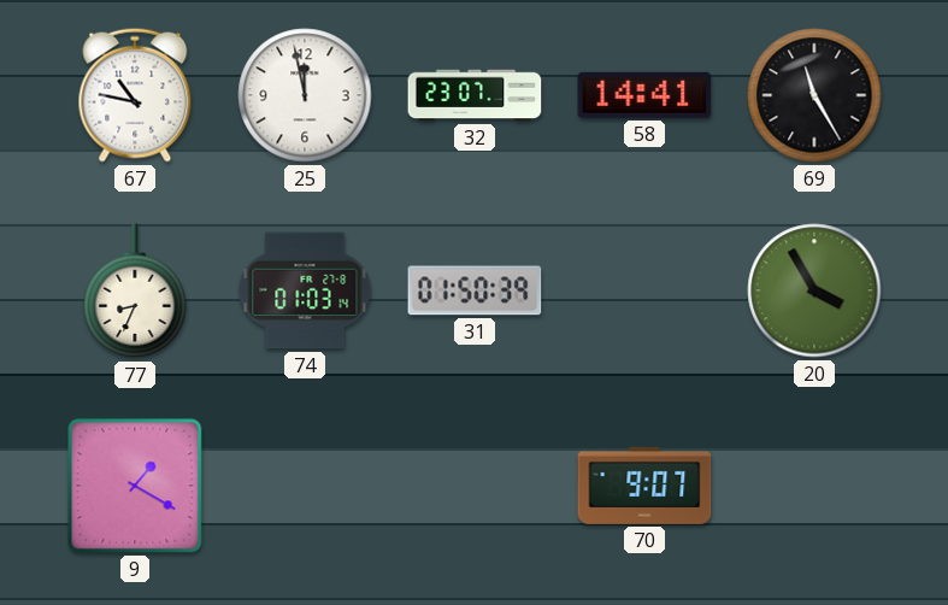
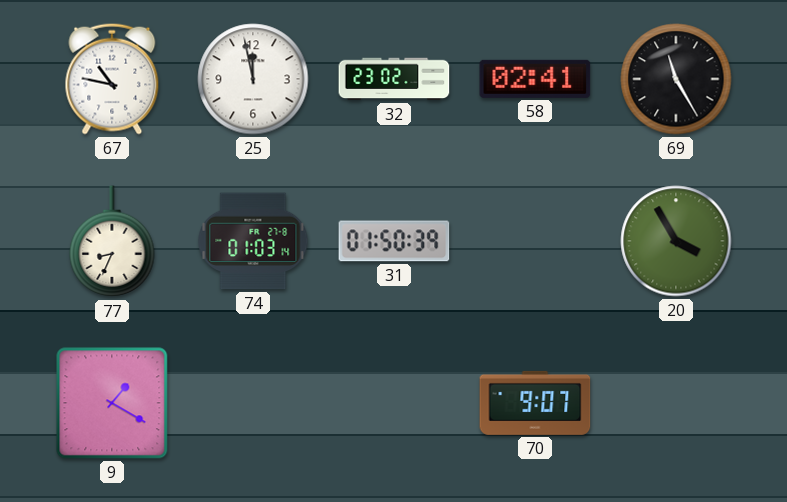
32: 23:07 -> 23:02 (394, 79)
58: 14:41 -> 02:41 (535, 79)
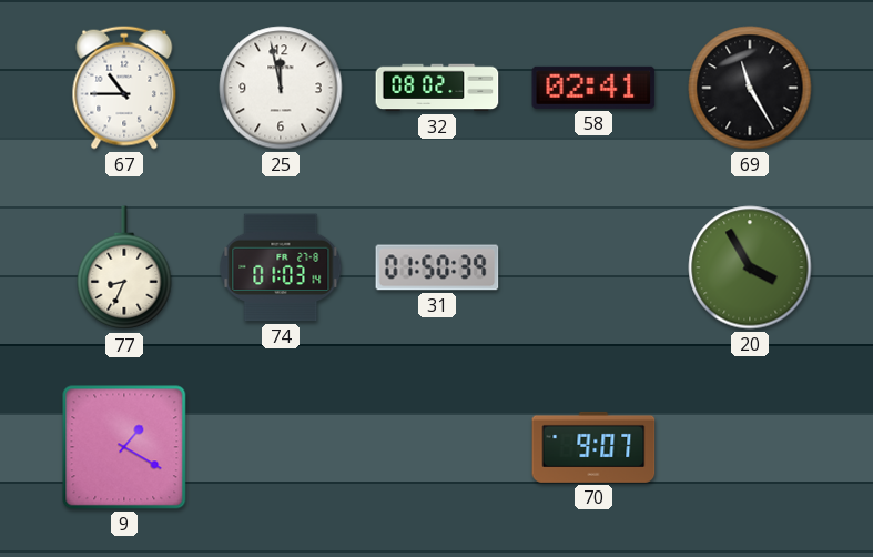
67: 10:47 -> 10:45 (124, 88)
32: 23:02 -> 08:02 (437, 88)
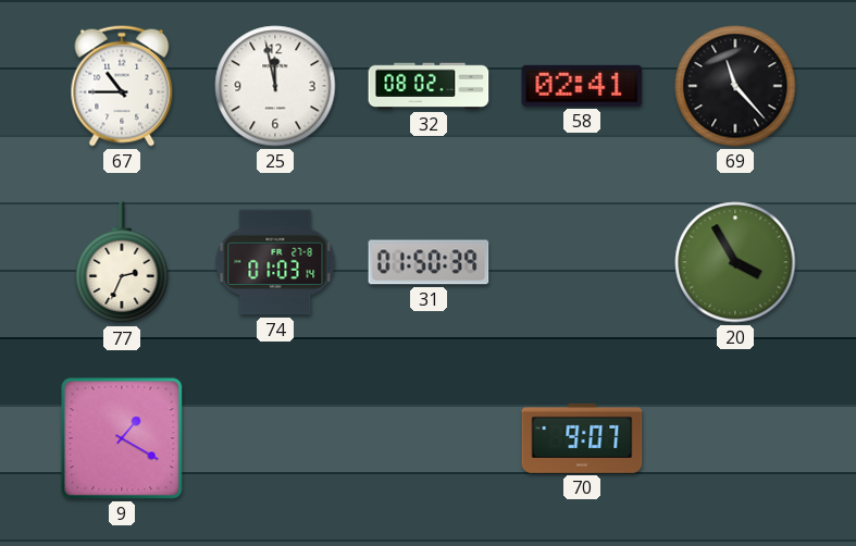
69: 11:25 -> 11:23 (735, 86)
77: 8:34 -> 2:34 (122, 263)
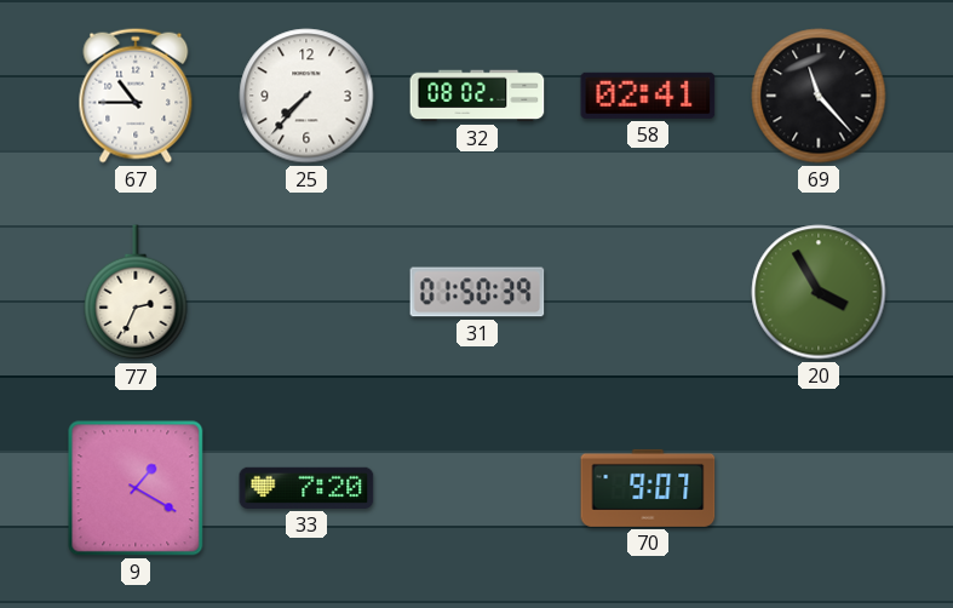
25: 11:58 -> 7:37 (306, 96)
74: 01:03 -> none (275, 262)
33: none -> 7:20 (306, 488)
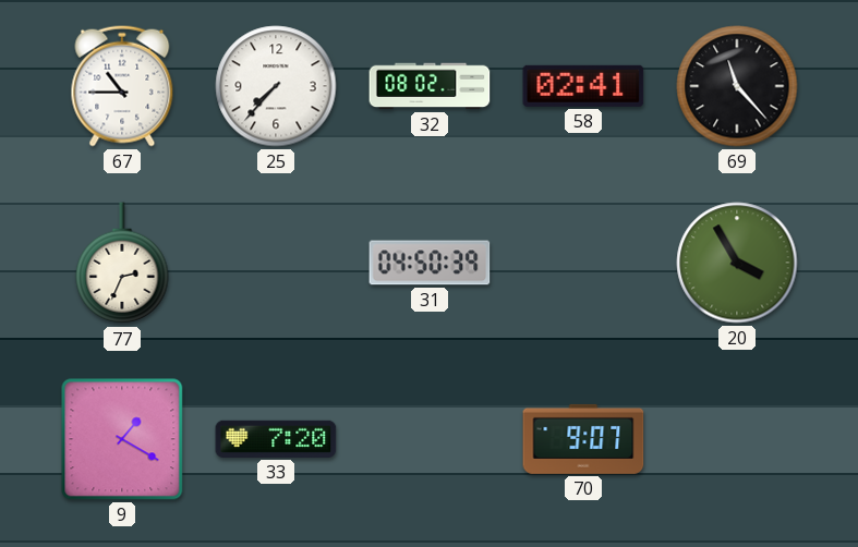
31: 01:50 -> 04:50 (430, 263)
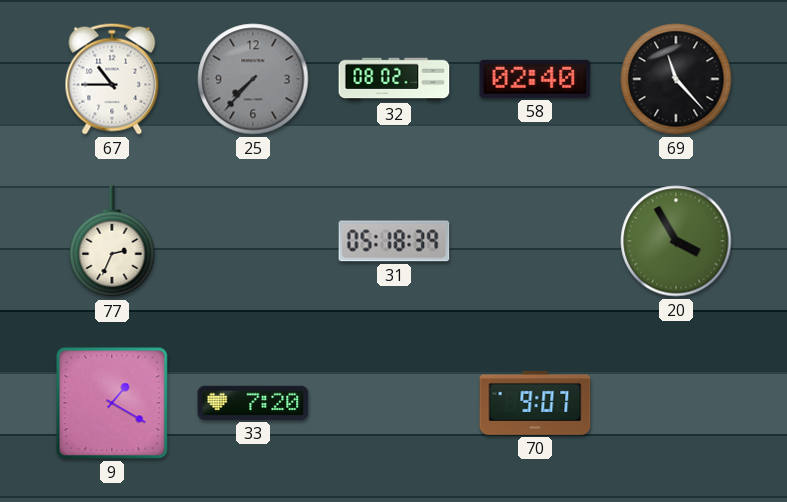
25 dial: white -> grey (253, 79)
58: 02:41 -> 02:40 (535, 79)
31: 04:50 -> 05:18 (394, 241)
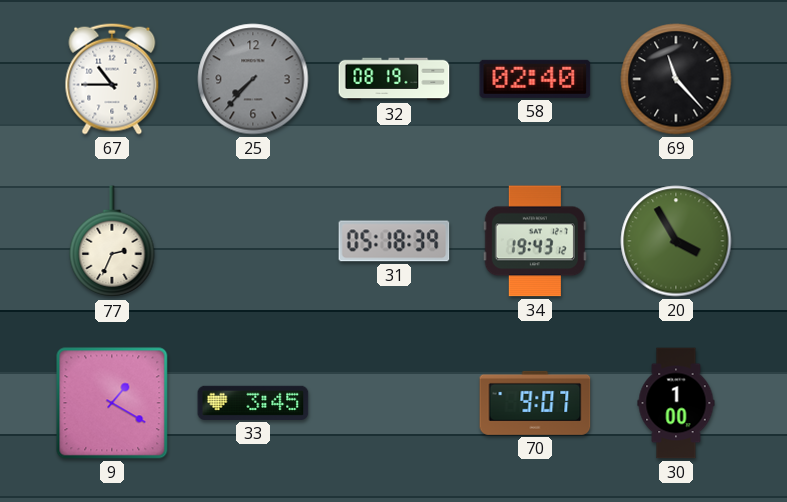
32: 08:02 -> 08:19 (394, 79)
34: none -> 19:43 (535, 241)
33: 7:20 -> 3:45 (253, 403)
30: none -> 1:00 (676, 403)
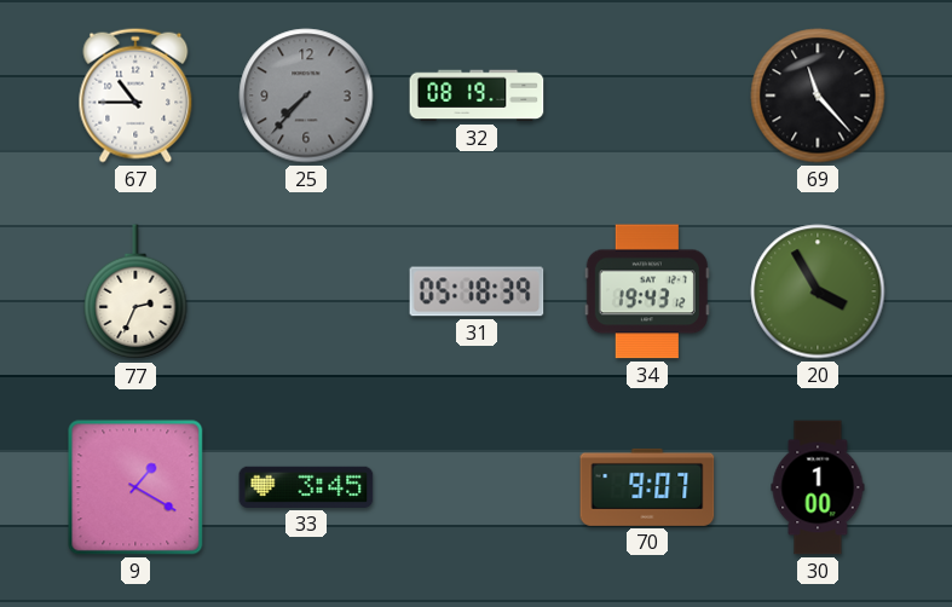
58: 02:40 -> none (535, 79)
